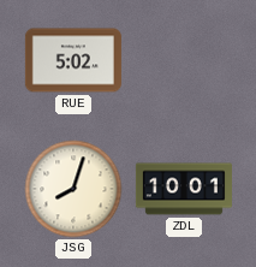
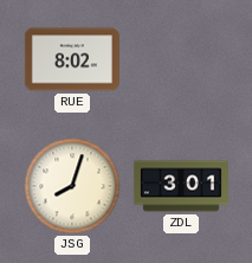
RUE: 5:02 -> 8:02 (72, 59)
ZDL: 10:01 -> 3:01 (181, 186)
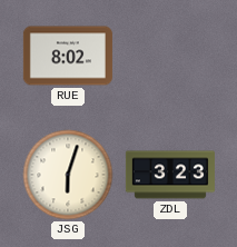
JSG: 8:03 -> 6:03 (68, 175)
ZDL: 3:01 -> 3:23 (170, 175)
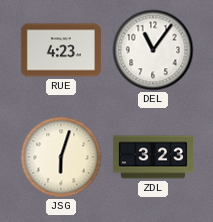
RUE: 8:02 -> 4:23 (61, 50)
DEL: none -> 11:06 (153, 50)
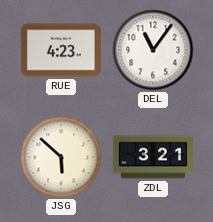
JSG: 6:03 -> 5:52 (61, 157)
ZDL: 3:23 -> 3:21 (153, 157)
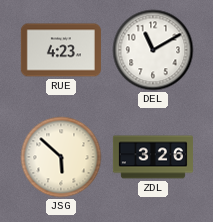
DEL: 11:06 -> 11:10 (153, 50)
ZDL: 3:21 -> 3:26 (153, 157)
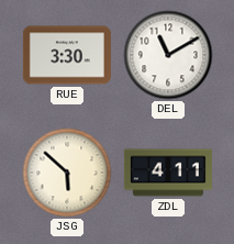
RUE: 4:23 -> 3:30 (67, 55)
ZDL: 3:26 -> 4:11 (168, 173)
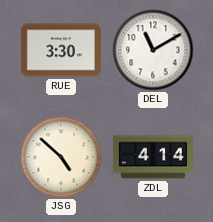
JSG: 5:52 -> 4:52 (61, 157)
ZDL: 4:11 -> 4:14 (153, 157)
